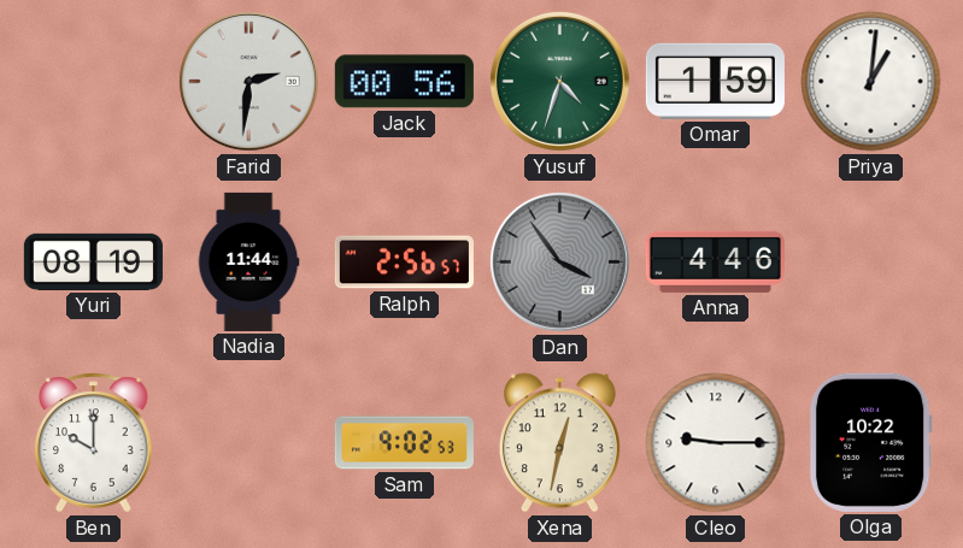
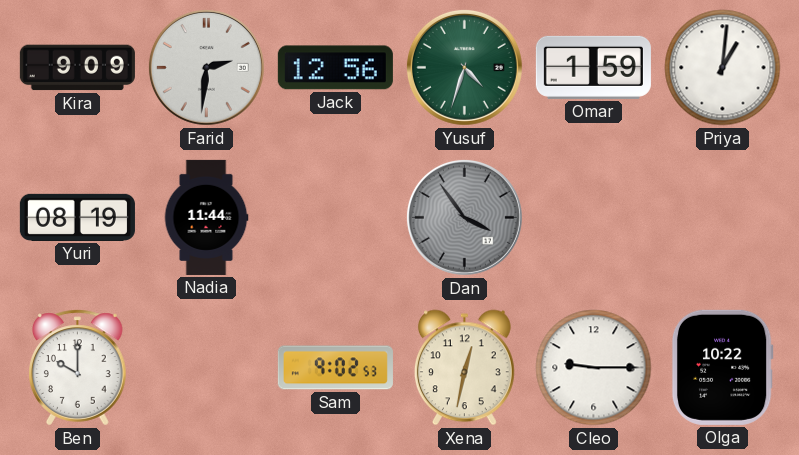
Kira: none -> 9:09 (77, 68)
Jack: 00:56 -> 12:56 (335, 68)
Ralph: 2:56 -> none (404, 263)
Anna: 4:46 -> none (715, 261)
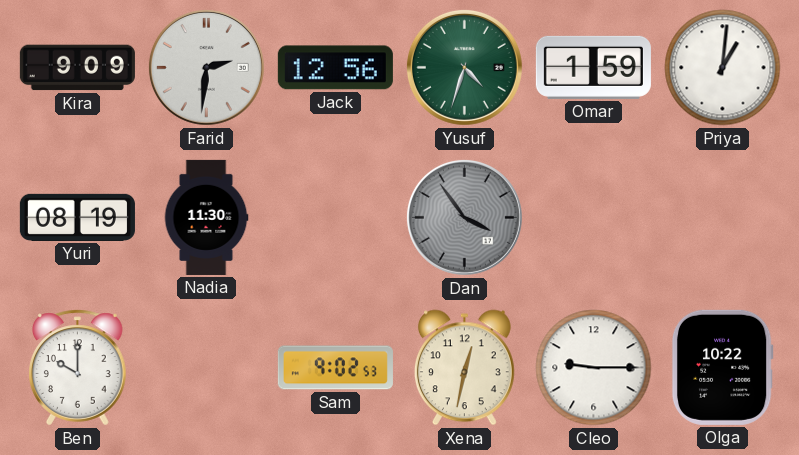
Nadia: 11:44 -> 11:30 (206, 217)
